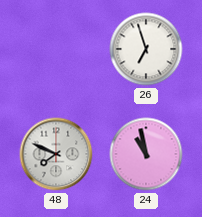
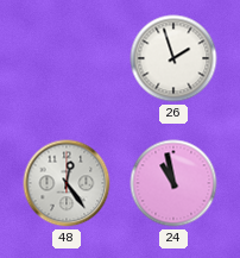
26: 6:57 -> 1:57 (173, 58)
48: 7:49 -> 12:24 (67, 183)
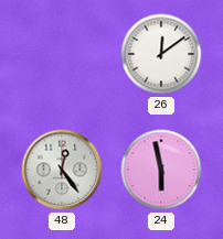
26: 1:57 -> 12:09 (161, 54)
24: 10:58 -> 5:58 (161, 170)
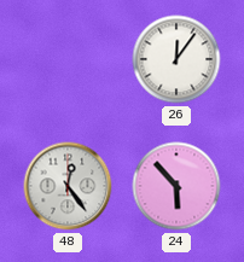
26: 12:09 -> 12:06 (176, 59)
24: 5:58 -> 5:53 (176, 186)
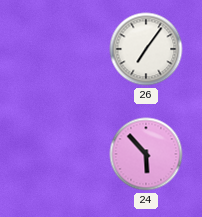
26: 12:06 -> 7:06 (146, 49)
48: 12:24 -> none (68, 186)
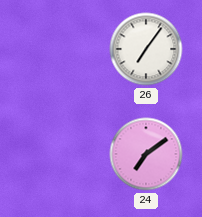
24: 5:53 -> 7:09 (146, 154)
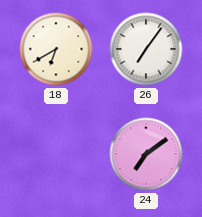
18: none -> 6:40 (56, 49)
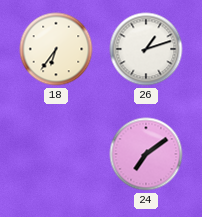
18: 6:40 -> 6:36 (56, 49)
26: 7:06 -> 1:12 (146, 49)
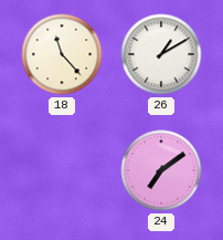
18: 6:36 -> 11:23 (62, 54)
26: 1:12 -> 1:10 (161, 54)
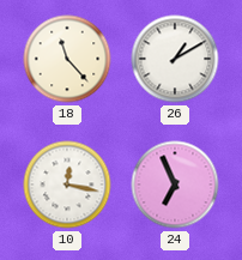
10: none -> 12:17 (67, 185)
24: 7:09 -> 6:56 (175, 185)
